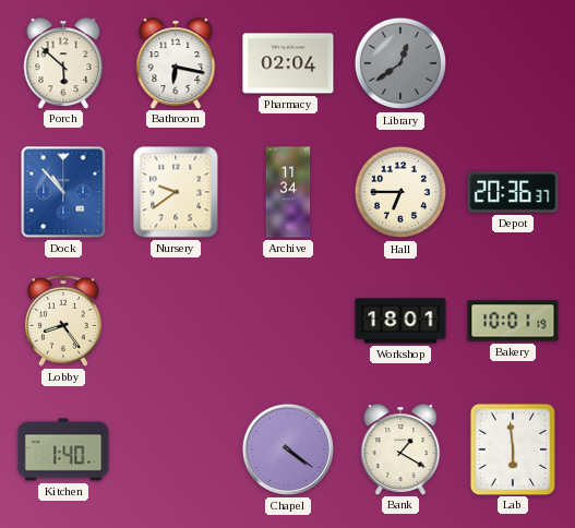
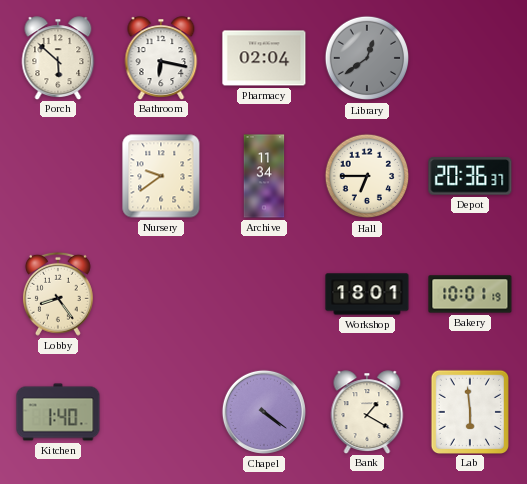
Dock: 10:53 -> none (63, 192)
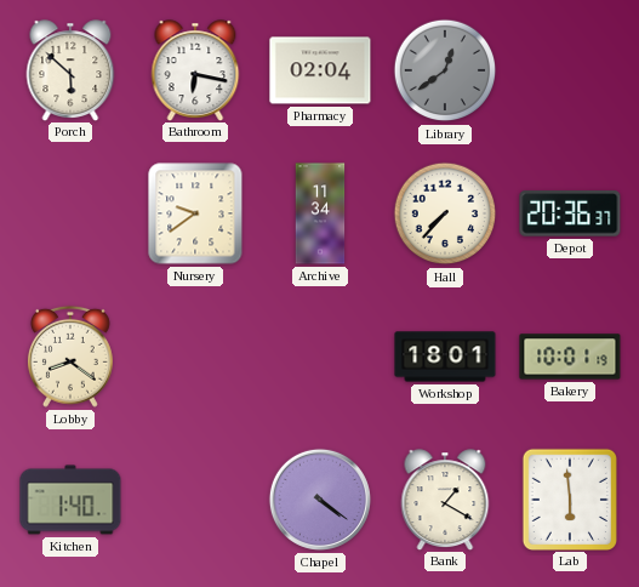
Hall: 6:45 -> 7:37 (445, 213)
Lobby: 8:24 -> 8:21 (70, 357)
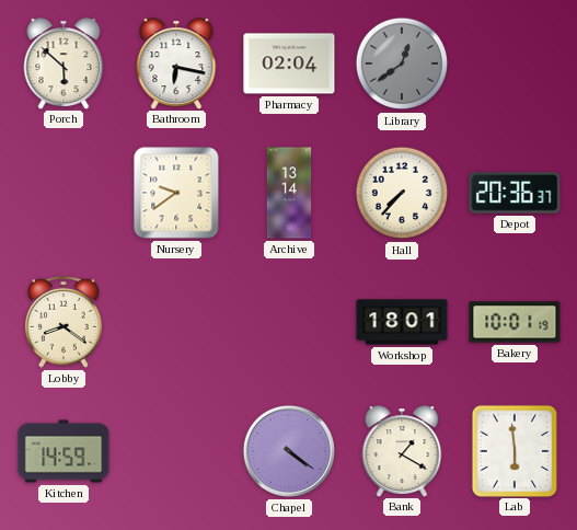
Archive: 11:34 -> 13:14 (289, 193)
Kitchen: 1:40 -> 14:59 (64, 451)
